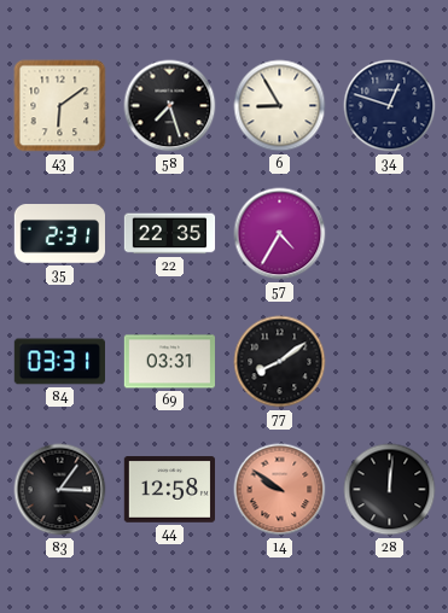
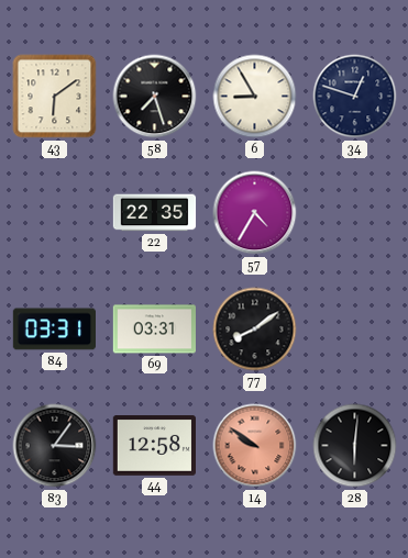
35: 2:31 -> none (59, 234)
28: 12:01 -> 6:01 (355, 446)
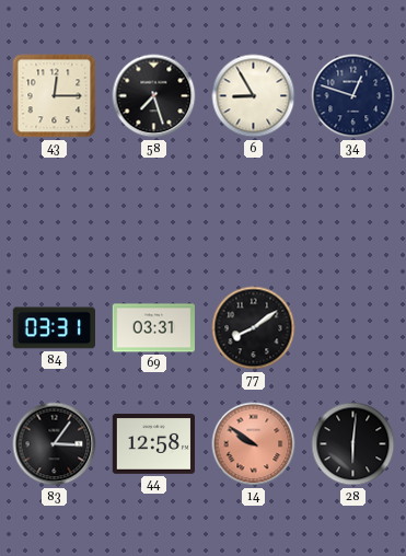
43: 6:09 -> 12:15 (55, 96)
22: 22:35 -> none (155, 213)
57: 4:35 -> none (255, 213)
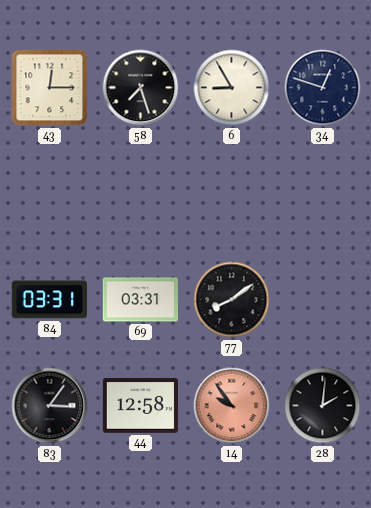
14: 9:51 -> 9:54 (232, 406)
28: 6:01 -> 2:01 (323, 406)
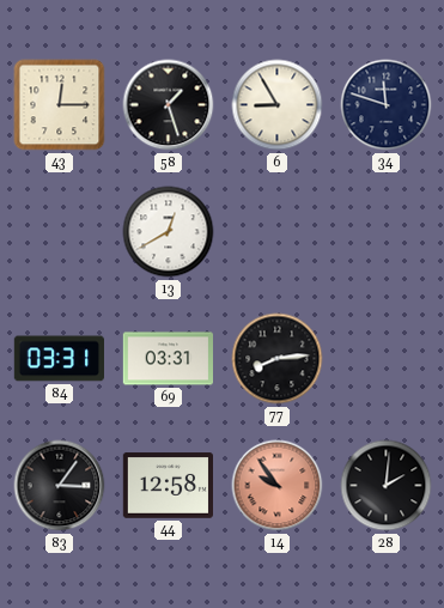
58: 7:27 -> 1:27 (169, 105)
34: 12:48 -> 11:48 (387, 105)
13: none -> 12:40 (169, 232)
77: 8:09 -> 8:14 (278, 359)
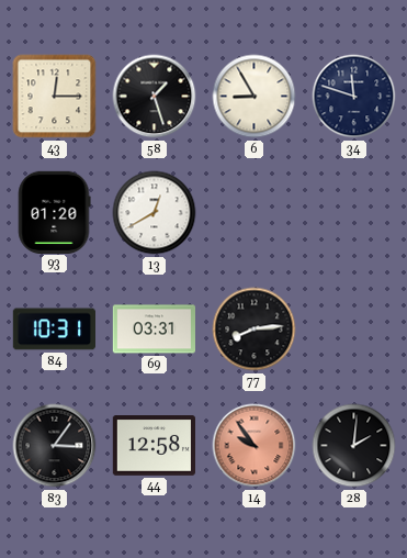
93: none -> 01:20 (54, 212)
84: 03:31 -> 10:31 (54, 330)
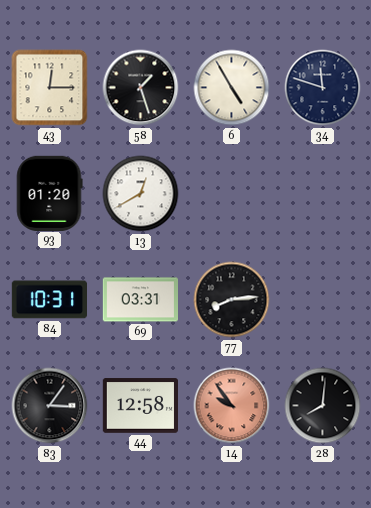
6: 8:55 -> 4:55 (232, 88)
28: 2:01 -> 8:01 (323, 406)
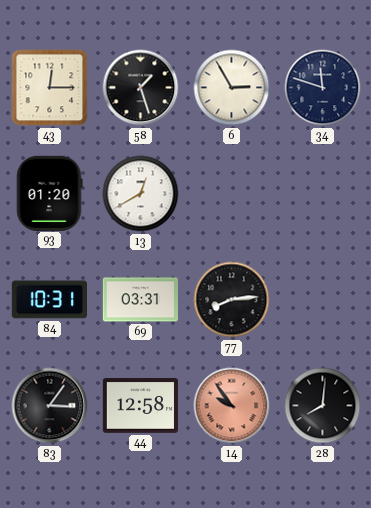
6: 4:55 -> 2:55 (232, 88)
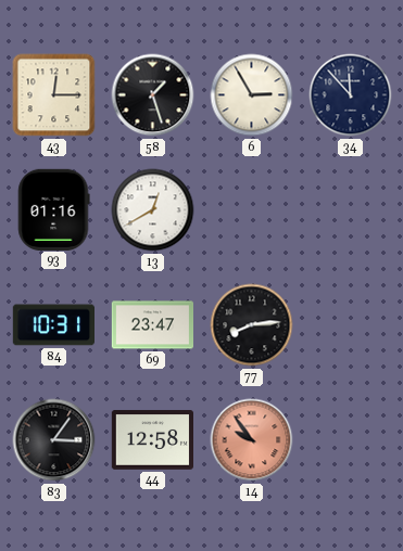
34: 11:48 -> 11:53 (351, 95)
93: 01:20 -> 01:16 (53, 209)
69: 03:31 -> 23:47 (152, 325)
28: 8:01 -> none (323, 406)
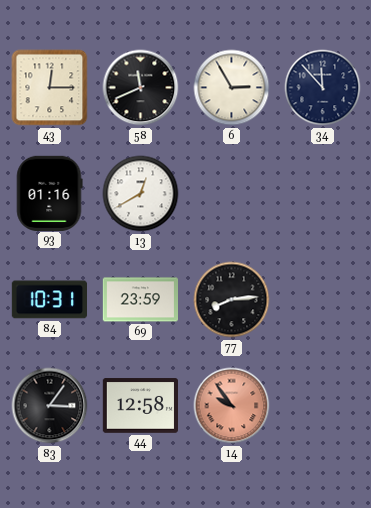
58: 1:27 -> 11:41 (141, 88)
69: 23:47 -> 23:59 (140, 300)
